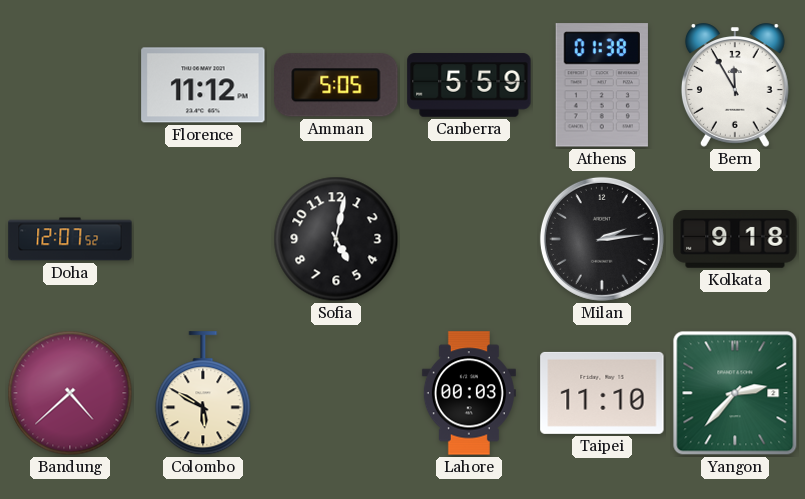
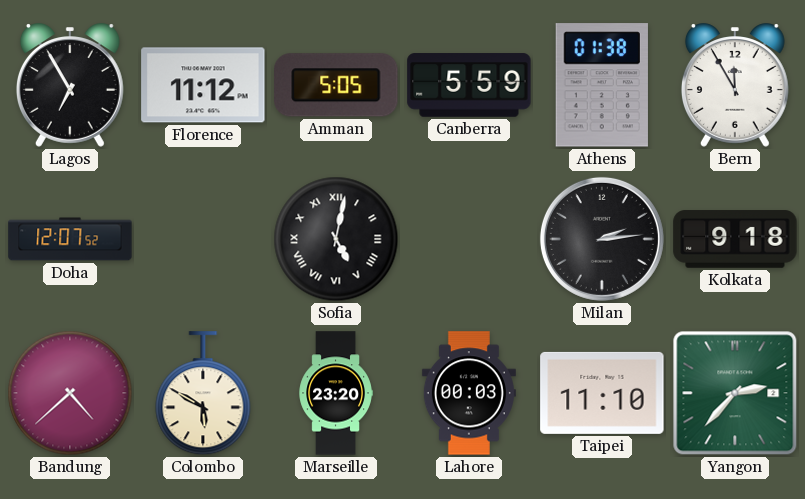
Lagos: none -> 6:55 (70, 85)
Sofia numerals: Arabic -> Roman (336, 239)
Marseille: none -> 23:20 (336, 393)
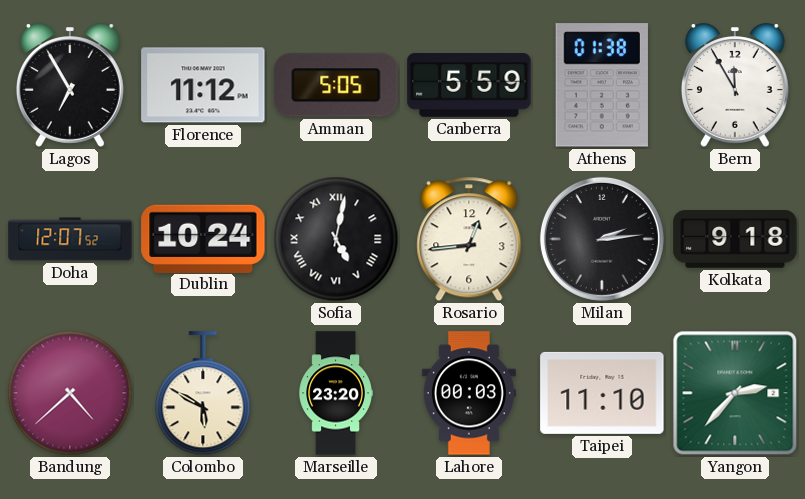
Dublin: none -> 10:24 (203, 238)
Rosario: none -> 12:44 (469, 239)
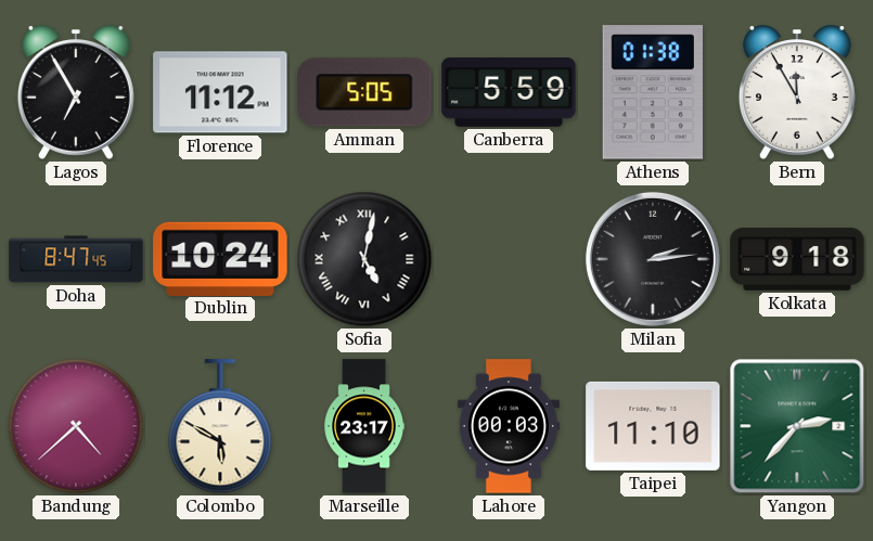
Doha: 12:07 -> 8:47 (76, 259)
Rosario: 12:44 -> none (469, 239)
Marseille: 23:20 -> 23:17 (364, 426)
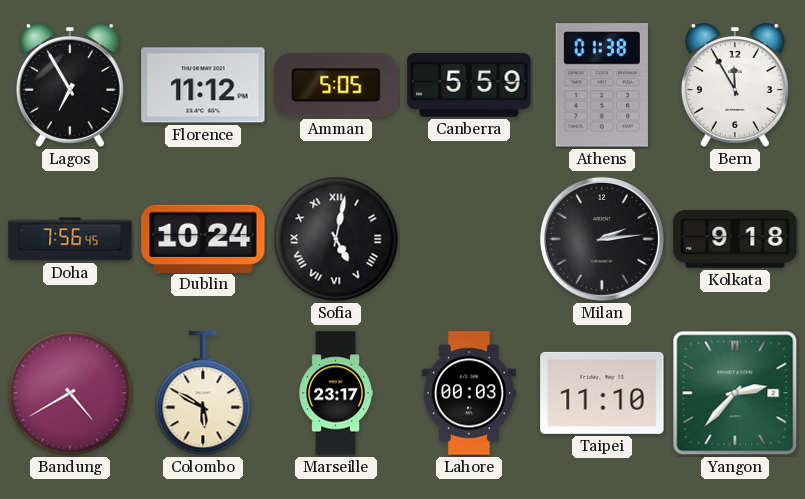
Doha: 8:47 -> 7:56 (70, 239)
Bandung: 4:38 -> 4:40 (70, 393)
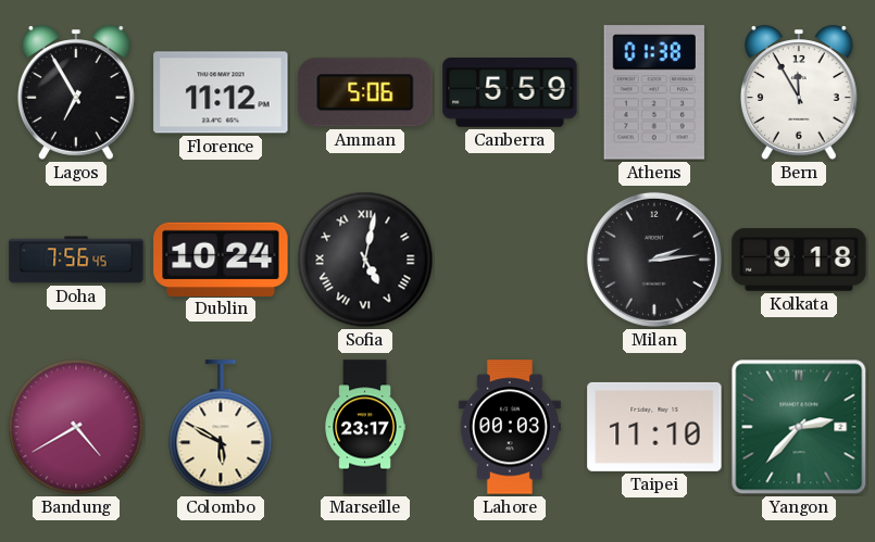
Amman: 5:05 -> 5:06 (365, 92)
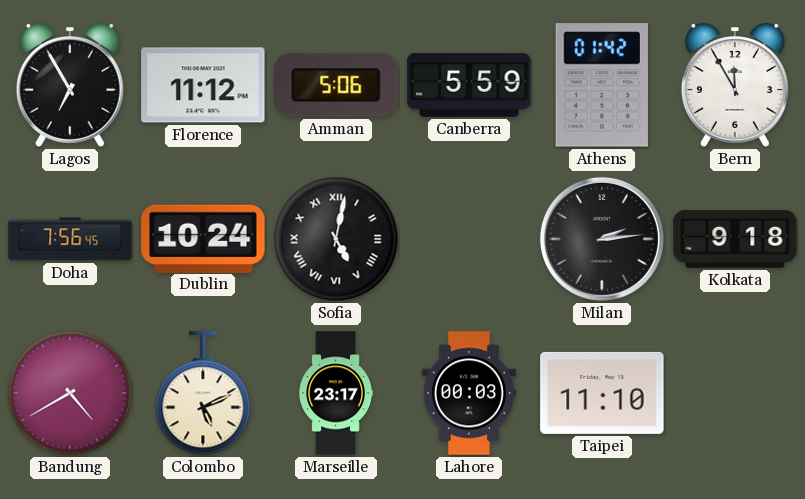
Athens: 01:38 -> 01:42 (602, 85)
Colombo: 5:50 -> 5:11 (203, 394)
Yangon: 2:37 -> none (799, 427)
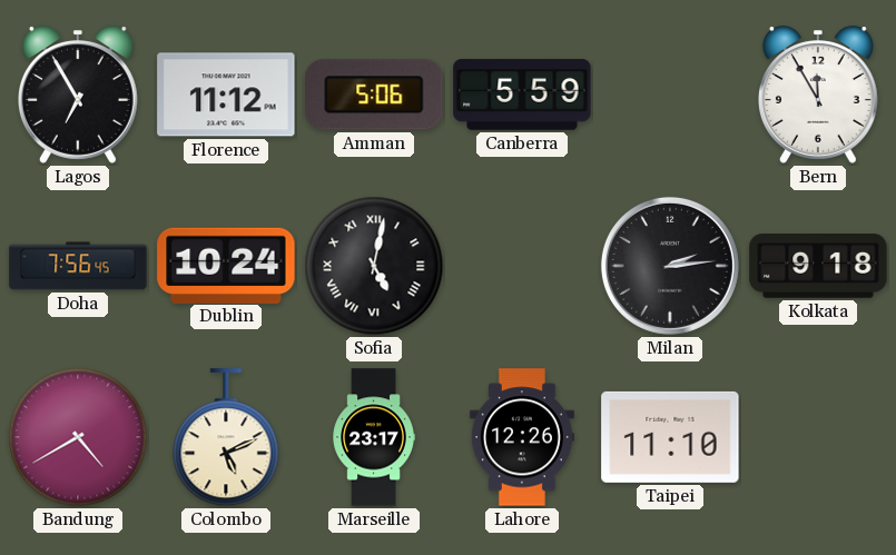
Athens: 01:42 -> none (602, 85)
Lahore: 00:03 -> 12:26 (522, 437)
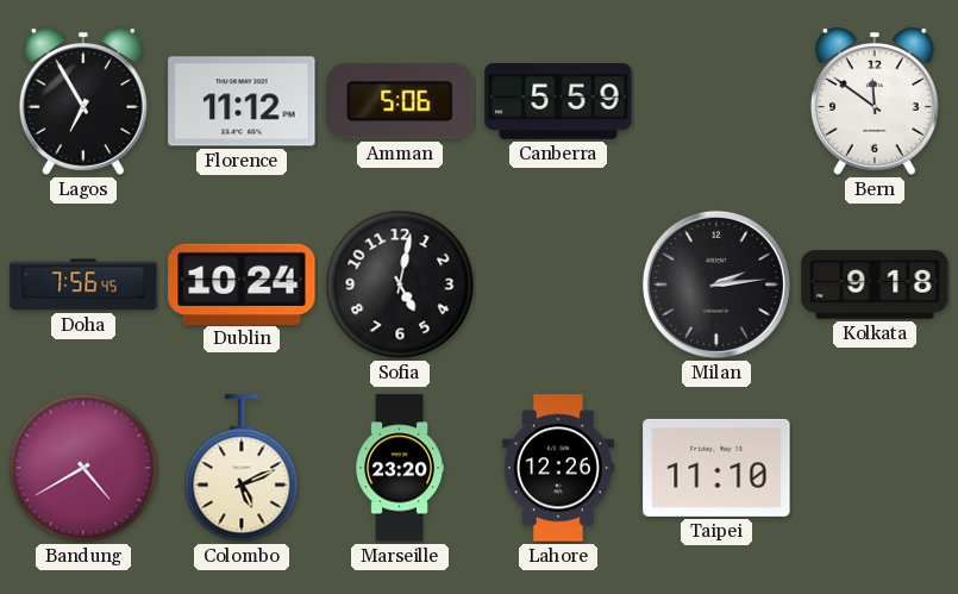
Bern: 11:55 -> 11:51 (875, 101)
Sofia numerals: Roman -> Arabic (400, 285)
Marseille: 23:17 -> 23:20 (400, 468)
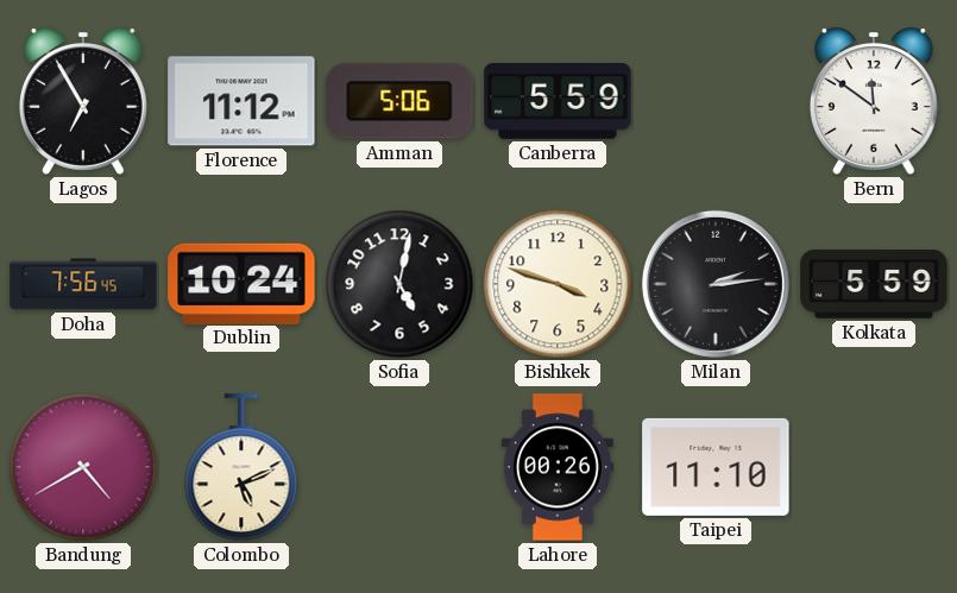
Bishkek: none -> 3:48 (558, 284)
Kolkata: 9:18 -> 5:59 (874, 284)
Marseille: 23:20 -> none (400, 468)
Lahore: 12:26 -> 00:26 (558, 467)
